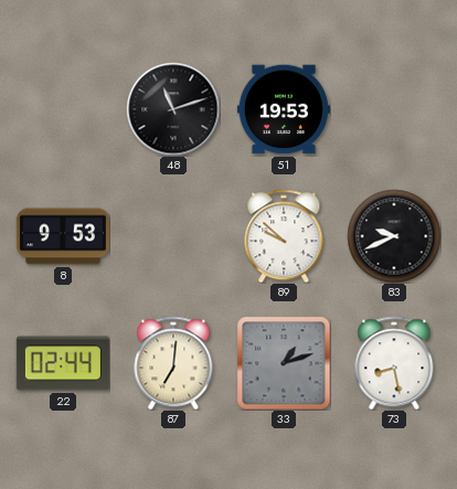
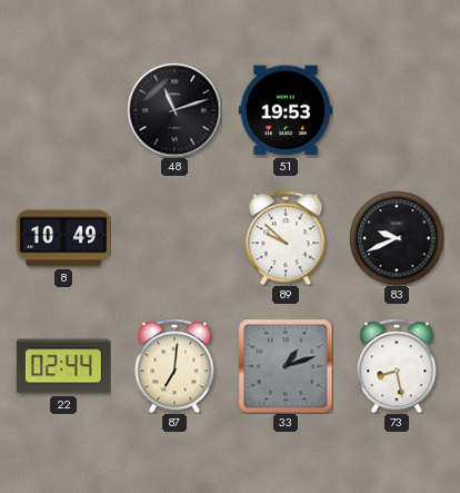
8: 9:53 -> 10:49 (63, 238)
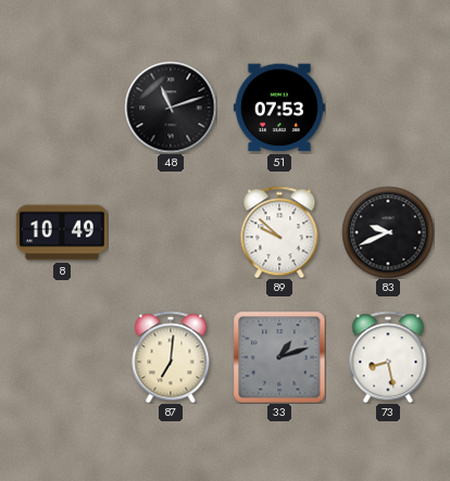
51: 19:53 -> 07:53 (279, 107)
22: 02:44 -> none (63, 366)
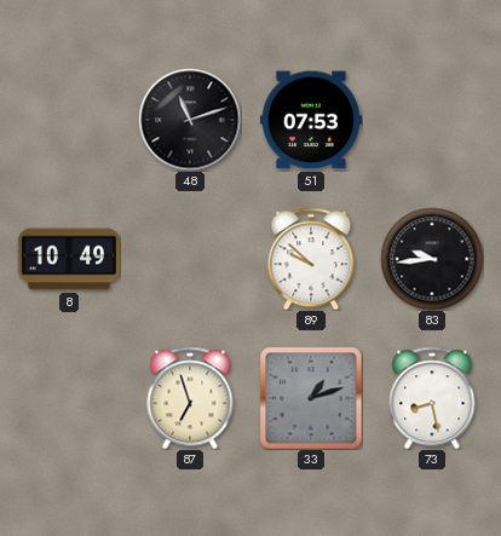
83: 9:41 -> 9:44 (432, 259)
87: 7:01 -> 6:57 (190, 398)
